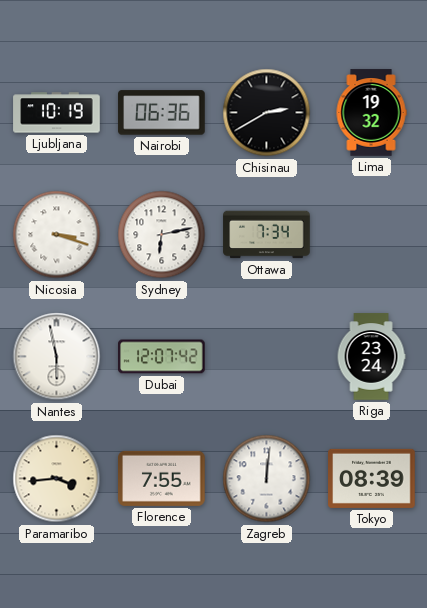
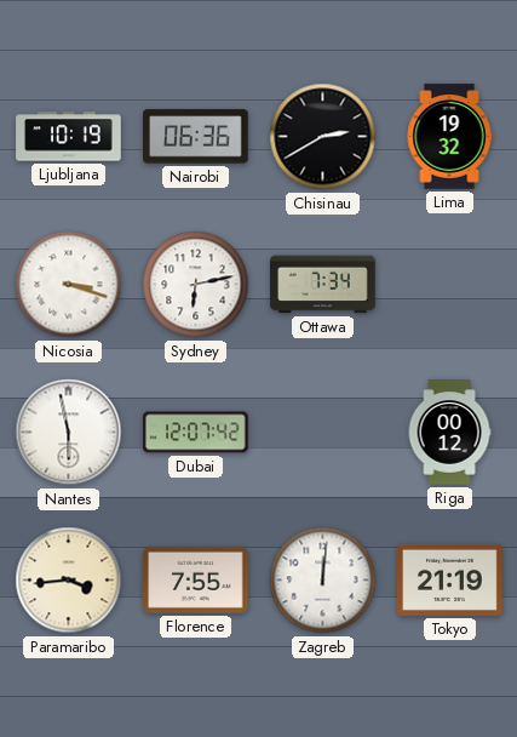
Riga: 23:24 -> 00:12 (449, 433)
Tokyo: 08:39 -> 21:19 (450, 579)
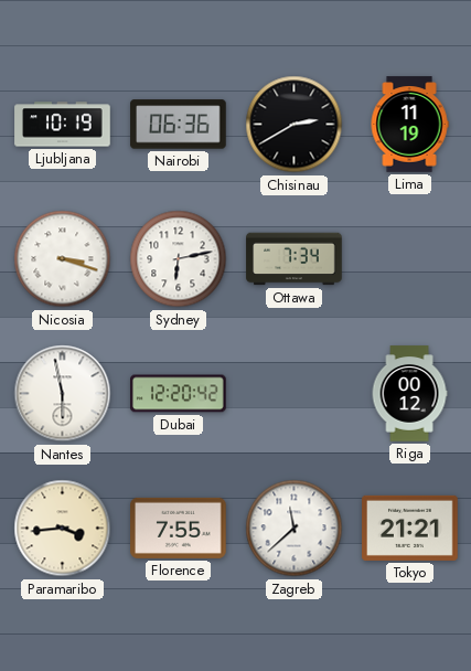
Lima: 19:32 -> 11:19 (409, 125)
Dubai: 12:07 -> 12:20 (179, 394)
Zagreb: 12:01 -> 11:38 (295, 529)
Tokyo: 21:19 -> 21:21 (410, 528)
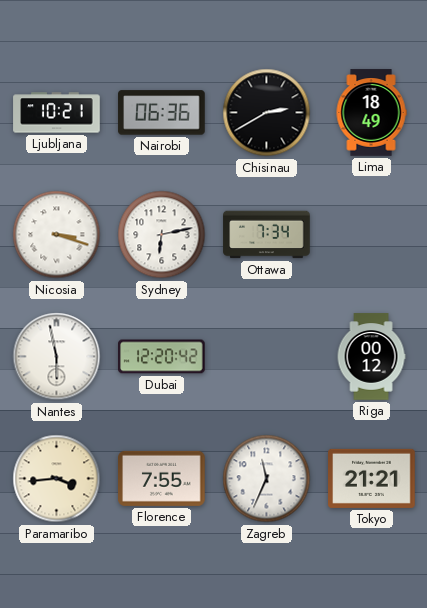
Ljubljana: 10:19 -> 10:21 (57, 113)
Lima: 11:19 -> 18:49 (371, 113)
Zagreb: 11:38 -> 11:34 (267, 479)
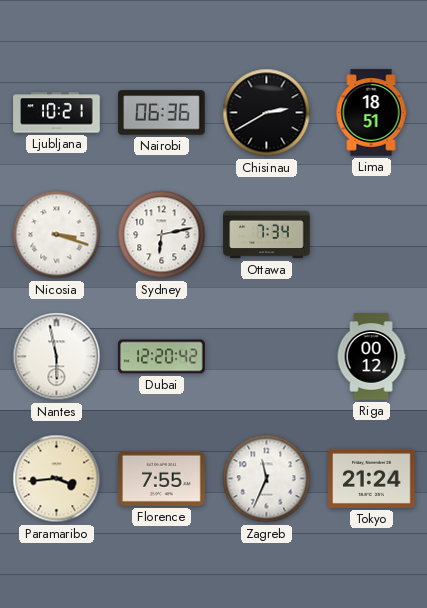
Lima: 18:49 -> 18:51 (371, 113)
Tokyo: 21:21 -> 21:24 (372, 478)
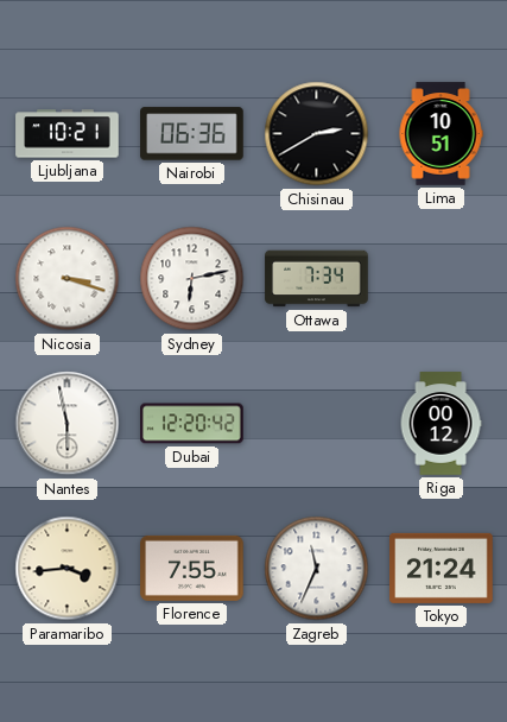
Lima: 18:51 -> 10:51 (441, 134)
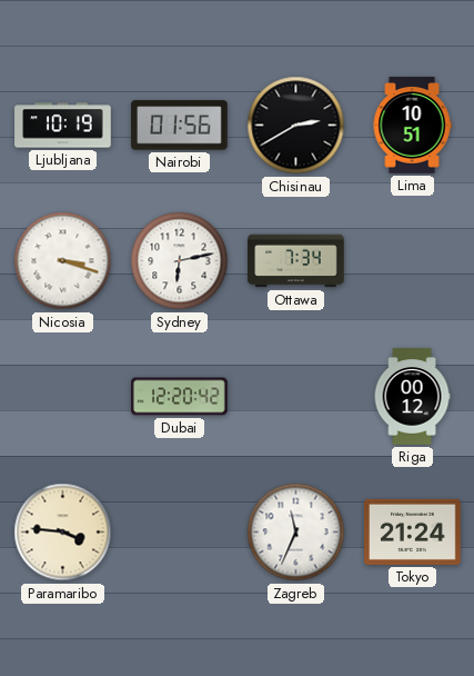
Ljubljana: 10:21 -> 10:19 (63, 126)
Nairobi: 06:36 -> 01:56 (180, 126)
Nantes: 5:58 -> none (68, 424)
Paramaribo: 3:44 -> 3:46 (63, 533)
Florence: 7:55 -> none (192, 568)
